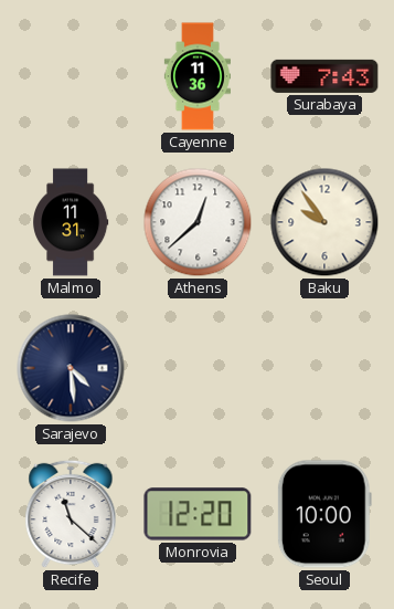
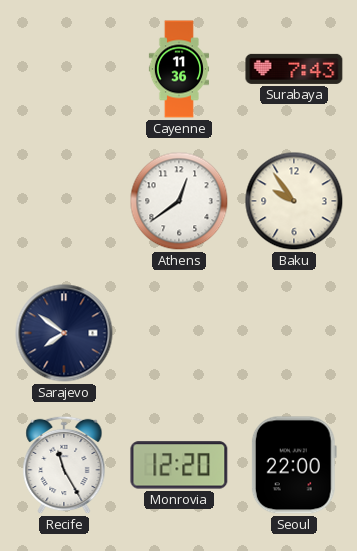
Malmo: 11:31 -> none (72, 222)
Athens: 12:38 -> 12:39 (179, 201)
Sarajevo: 4:29 -> 7:51 (64, 333)
Recife: 11:22 -> 11:25 (64, 465)
Seoul: 10:00 -> 22:00 (294, 465)
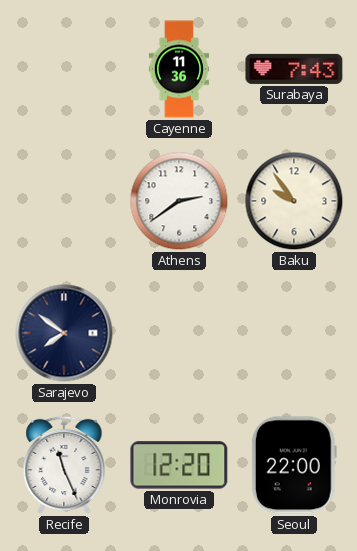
Athens: 12:39 -> 2:39 (179, 201)
Recife: 11:25 -> 11:26 (64, 465)
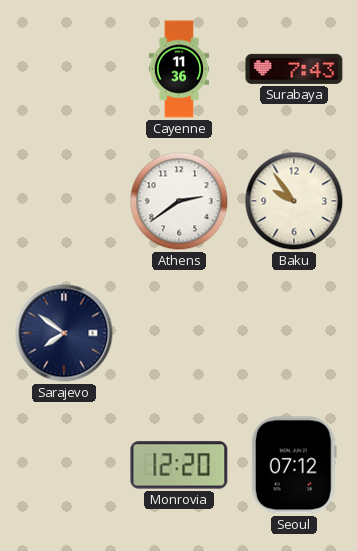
Recife: 11:26 -> none (64, 465)
Seoul: 22:00 -> 07:12 (294, 465)
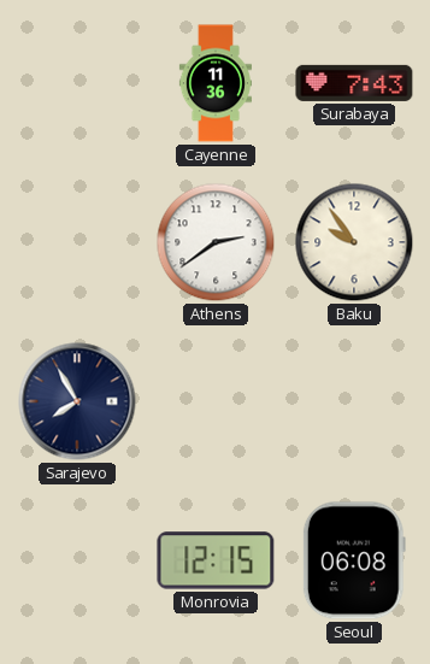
Sarajevo: 7:51 -> 7:55 (77, 401)
Monrovia: 12:20 -> 12:15 (216, 560)
Seoul: 07:12 -> 06:08 (354, 560)
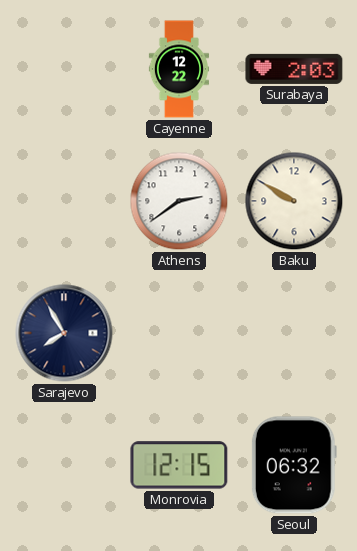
Cayenne: 11:36 -> 12:22 (179, 69)
Surabaya: 7:43 -> 2:03 (294, 69)
Baku: 9:54 -> 9:50 (294, 201)
Seoul: 06:08 -> 06:32 (294, 465)
